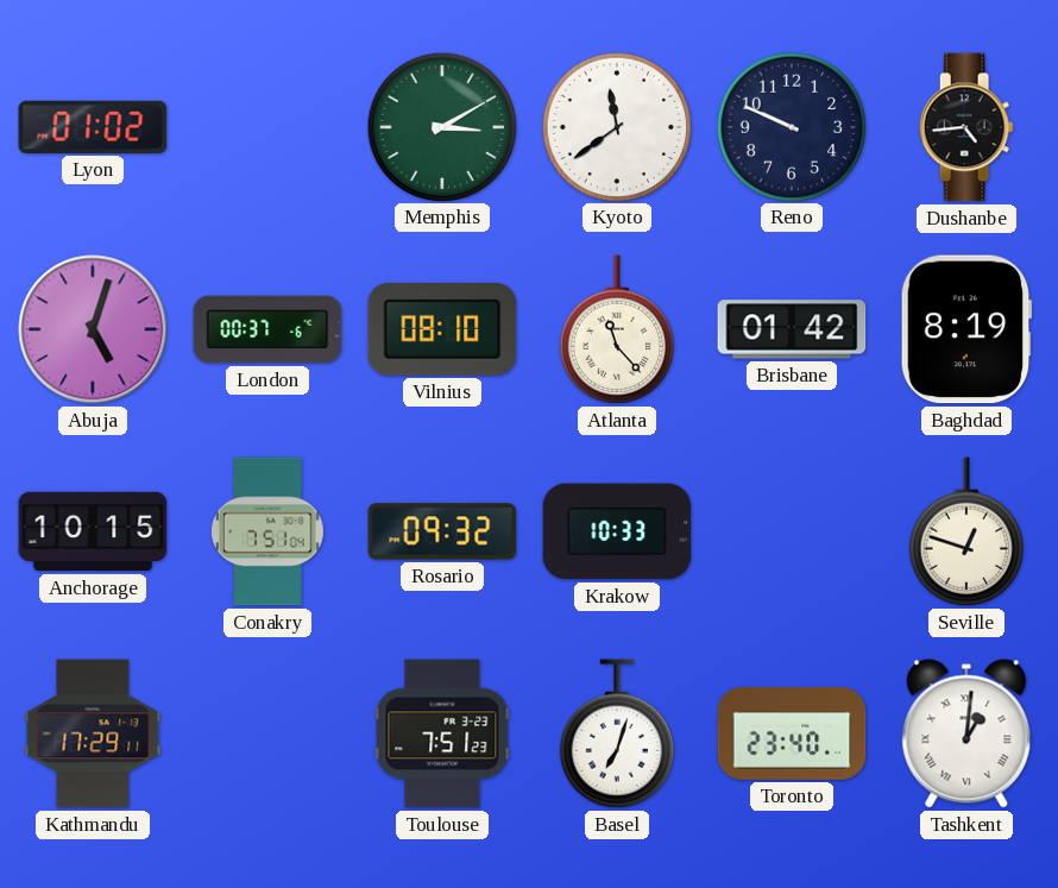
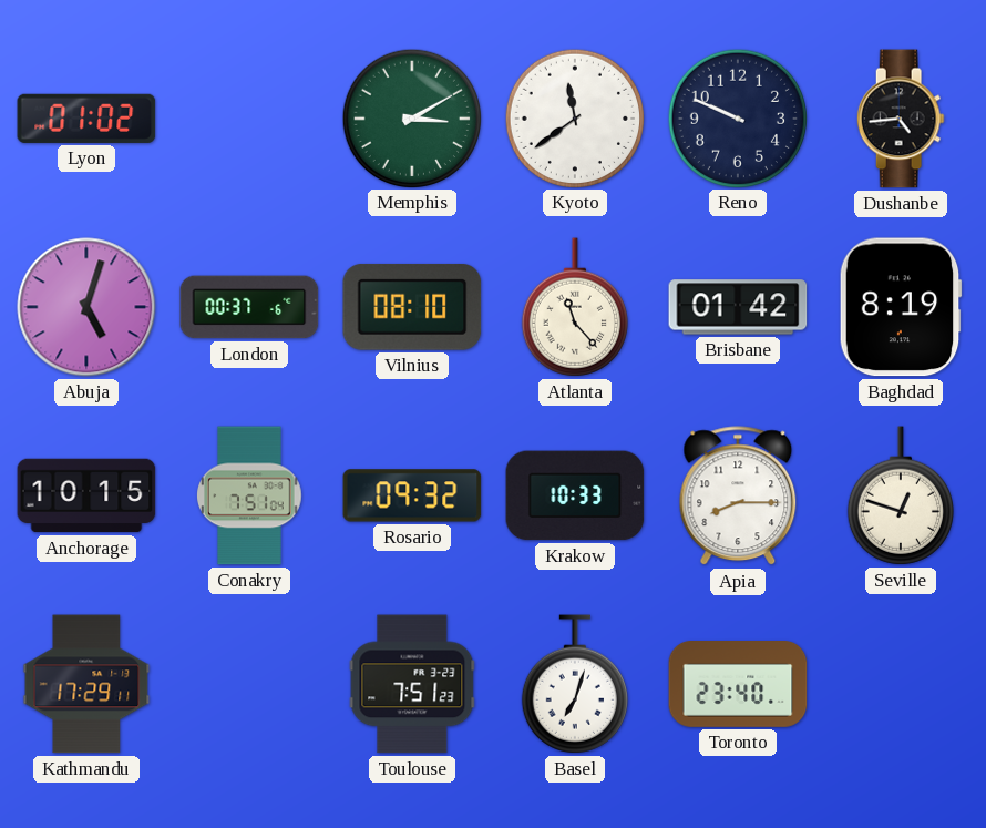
Apia: none -> 8:15 (738, 497)
Tashkent: 1:01 -> none (966, 733)
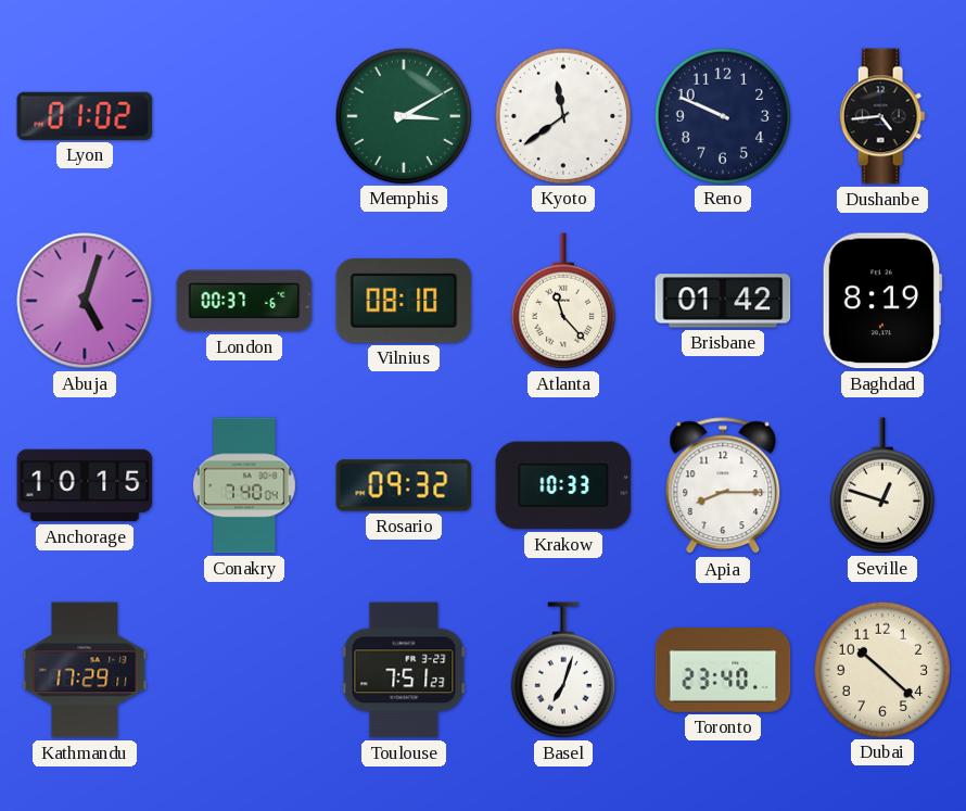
Conakry: 7:51 -> 7:40 (244, 485)
Dubai: none -> 10:22 (881, 669)
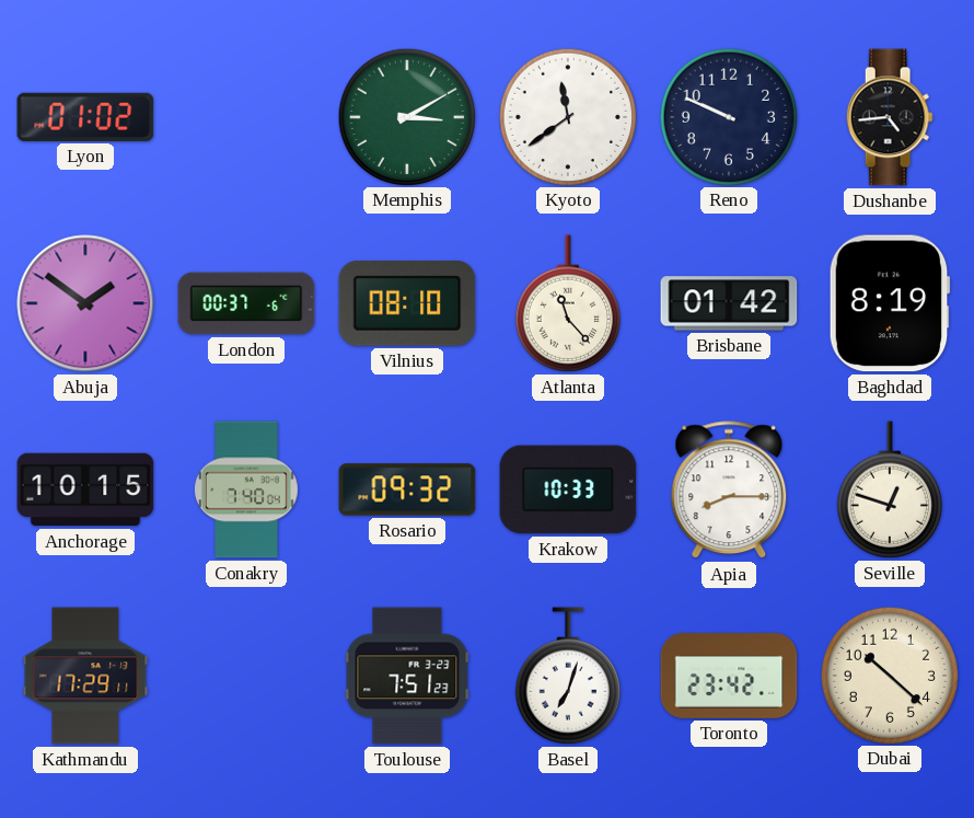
Abuja: 5:03 -> 1:51 (85, 303)
Toronto: 23:40 -> 23:42 (729, 677)
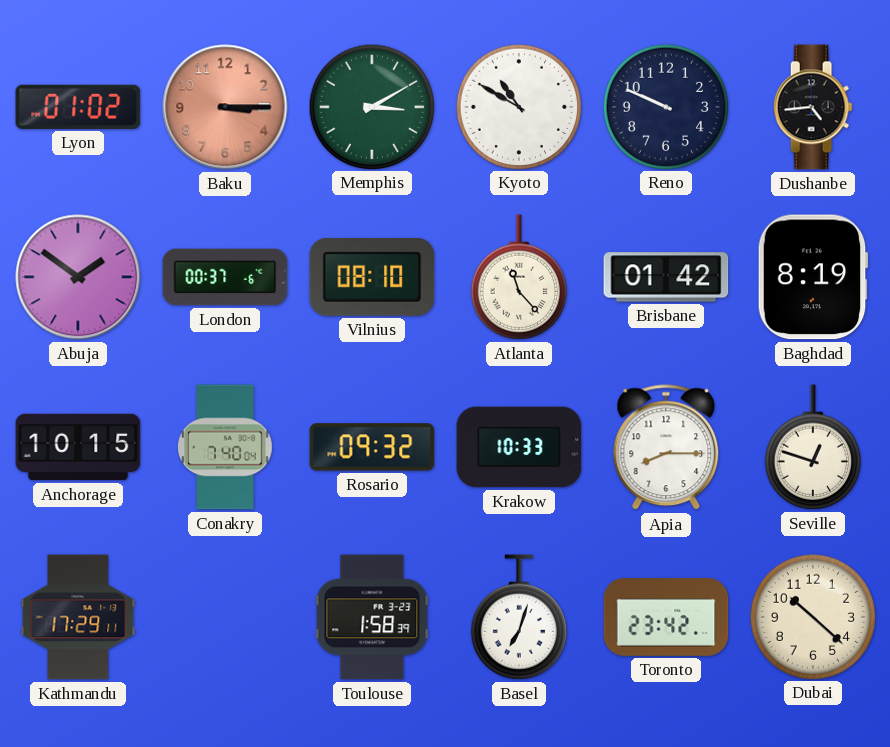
Baku: none -> 3:15 (225, 107)
Kyoto: 11:39 -> 10:50 (518, 106)
Toulouse: 7:51 -> 1:58 (372, 617)
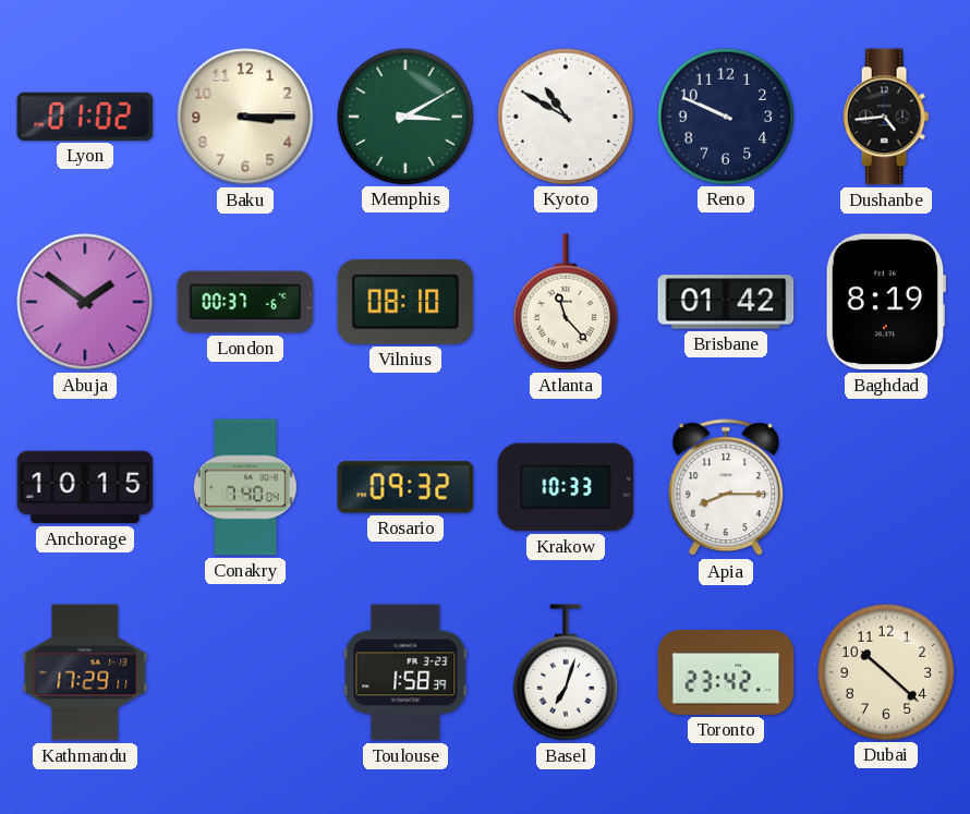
Baku dial: salmon -> cream (245, 117)
Seville: 12:48 -> none (813, 447)
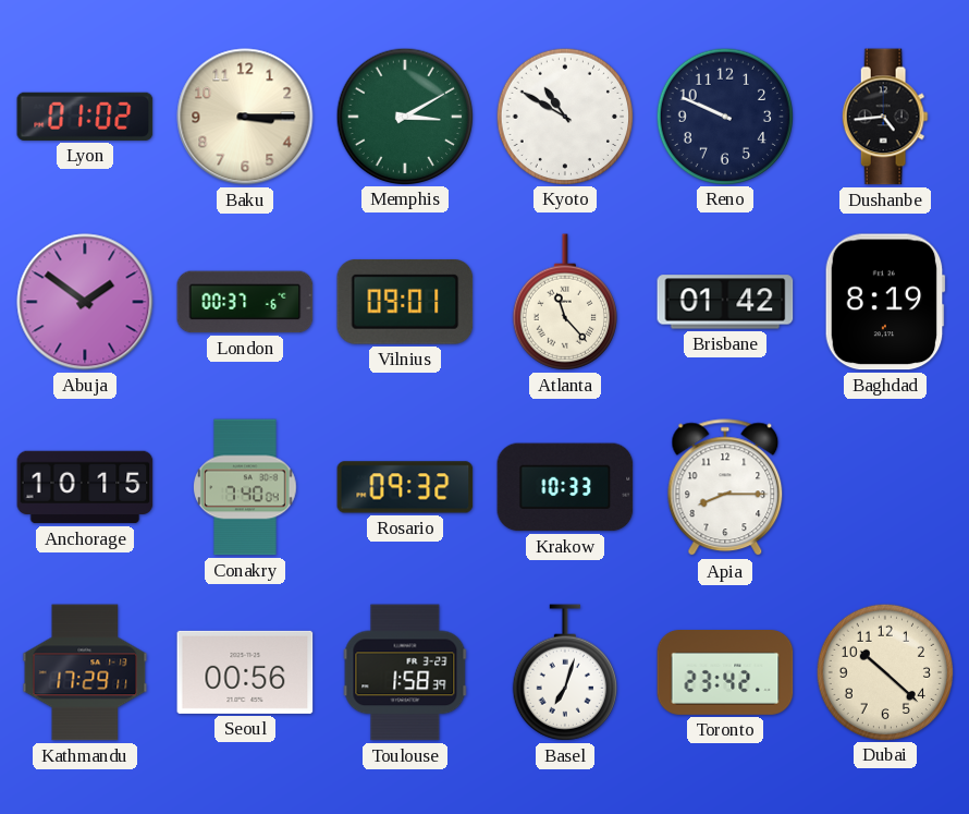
Vilnius: 08:10 -> 09:01 (405, 302)
Seoul: none -> 00:56 (245, 672)
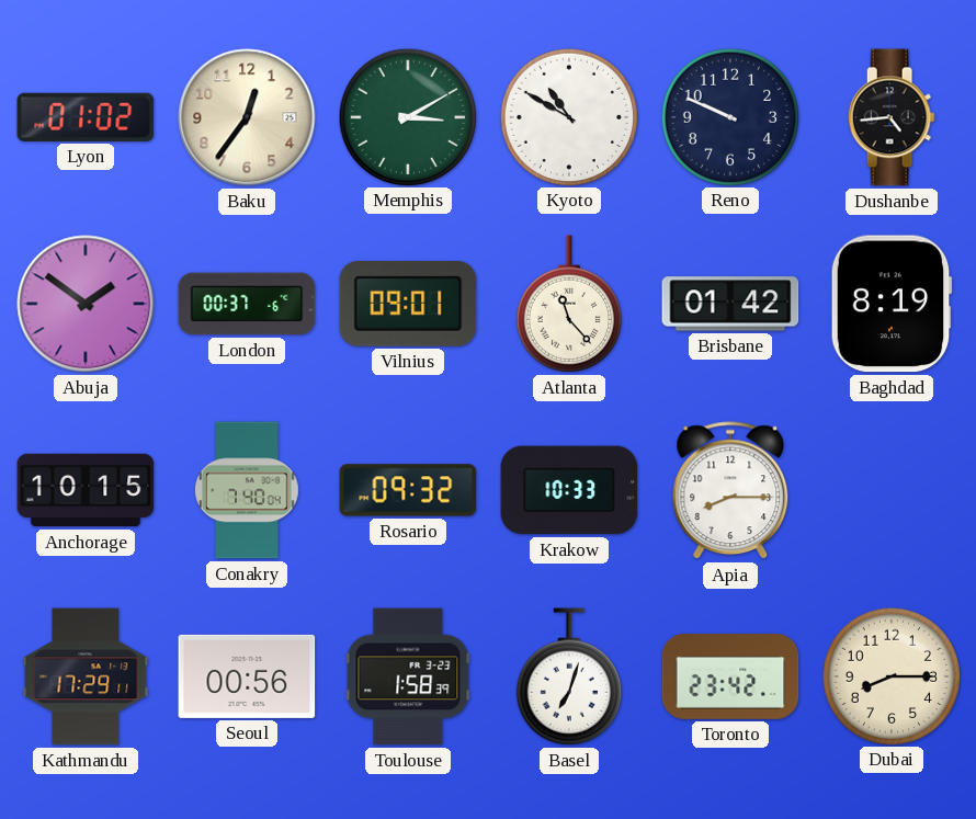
Baku: 3:15 -> 12:36 (247, 117)
Dubai: 10:22 -> 8:15 (890, 675)
